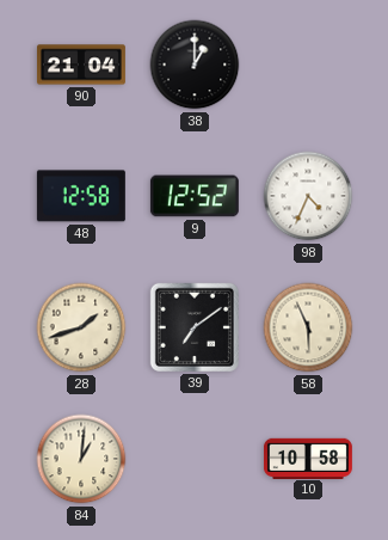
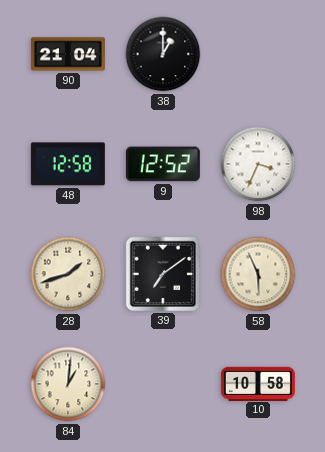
98: 4:34 -> 3:34 (258, 164)
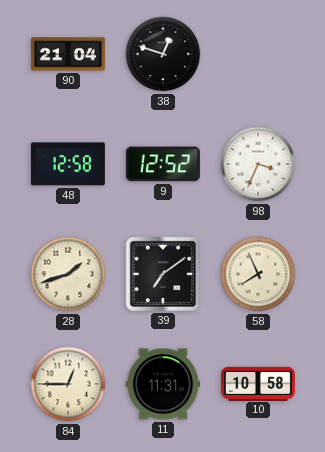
38: 1:00 -> 12:48 (163, 54)
58: 5:56 -> 7:56 (258, 274)
84: 1:01 -> 12:45 (68, 384)
11: none -> 11:31 (163, 384)
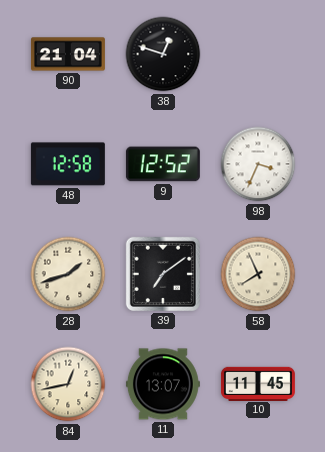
84: 12:45 -> 12:43 (68, 384)
11: 11:31 -> 13:07 (163, 384)
10: 10:58 -> 11:45 (258, 383)
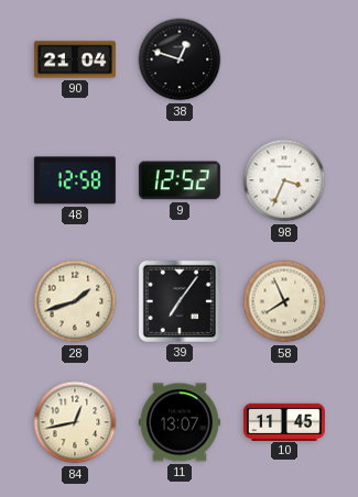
39: 7:09 -> 7:06 (180, 301)
